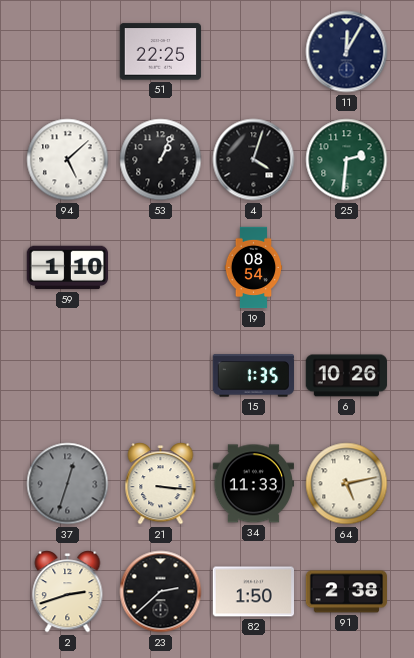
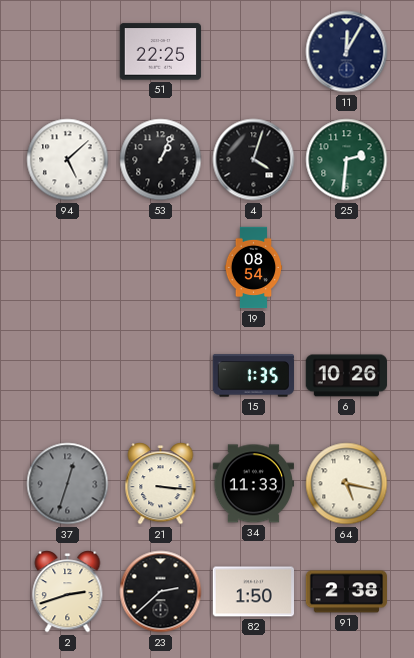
59: 1:10 -> none (67, 268)
64: 5:13 -> 5:17 (347, 484)
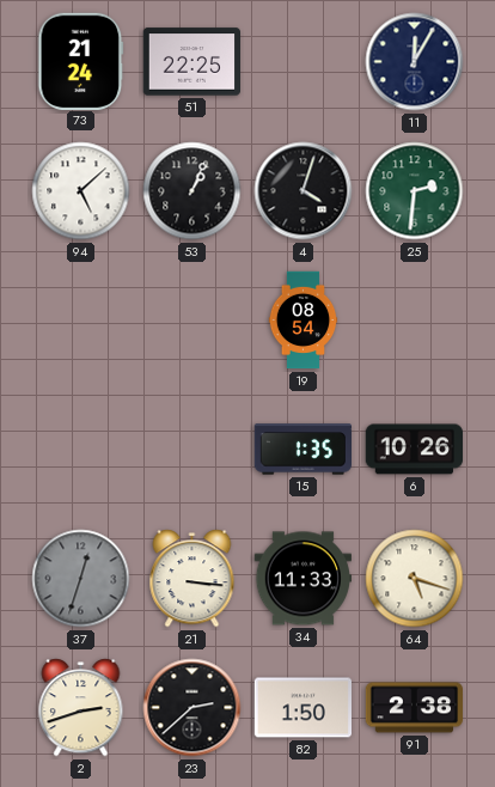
73: none -> 21:24 (81, 61)
64: 5:17 -> 5:18 (415, 579)
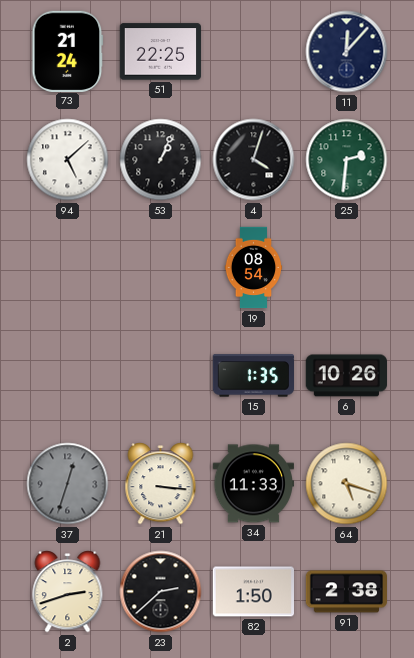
11: 12:05 -> 12:07 (347, 52)
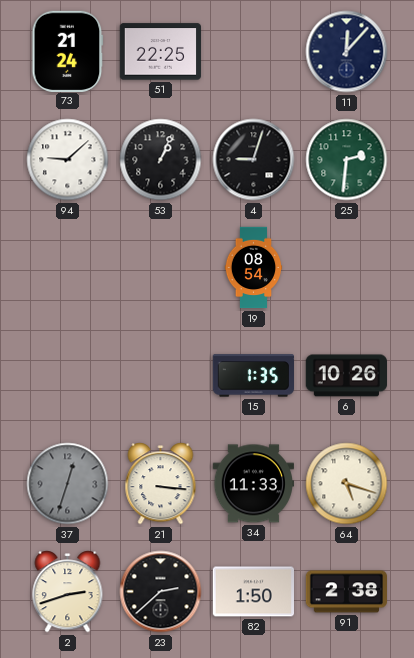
94: 5:08 -> 9:08 (68, 160)
4: 4:03 -> 9:03 (254, 160)
